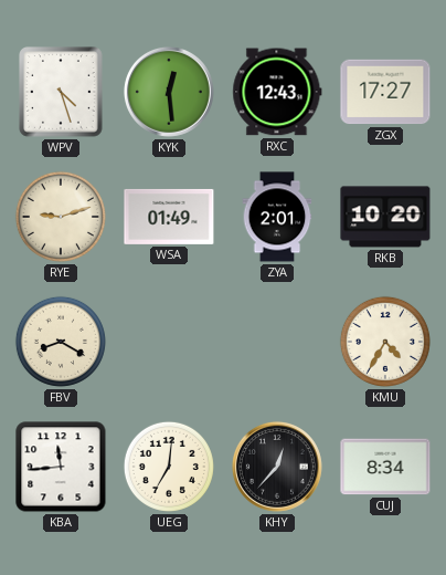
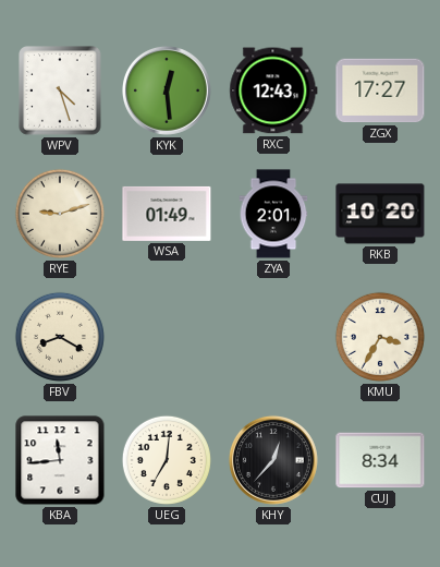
KMU: 4:35 -> 3:35 (380, 337)
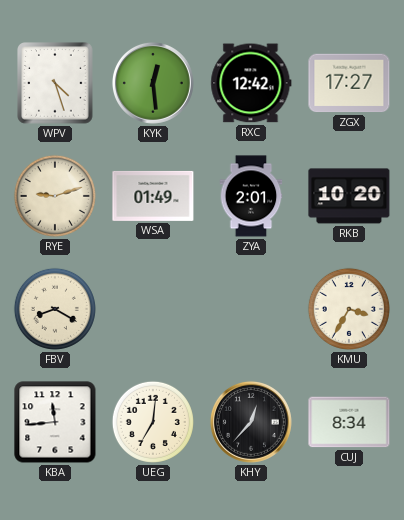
RXC: 12:43 -> 12:42 (251, 83)
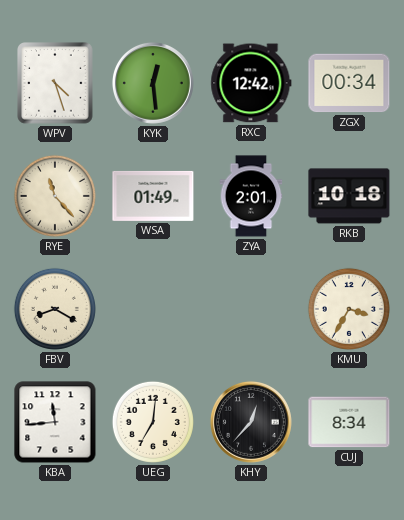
ZGX: 17:27 -> 00:34 (349, 83)
RYE: 9:12 -> 11:23 (55, 196)
RKB: 10:20 -> 10:18 (349, 196)
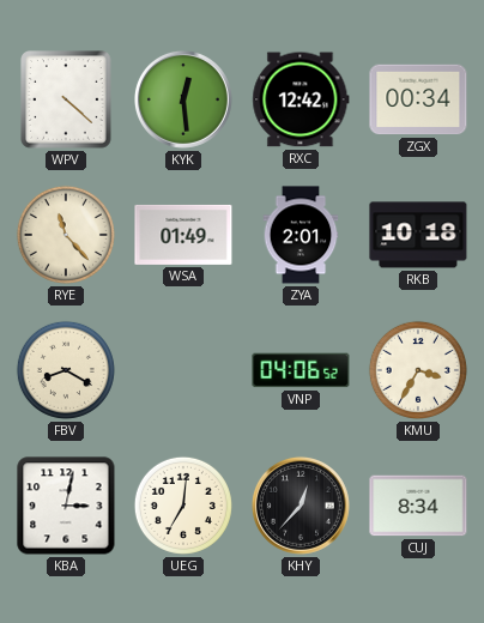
WPV: 4:27 -> 4:22 (67, 99)
VNP: none -> 04:06 (301, 370)
KBA: 11:44 -> 3:02 (66, 506)
